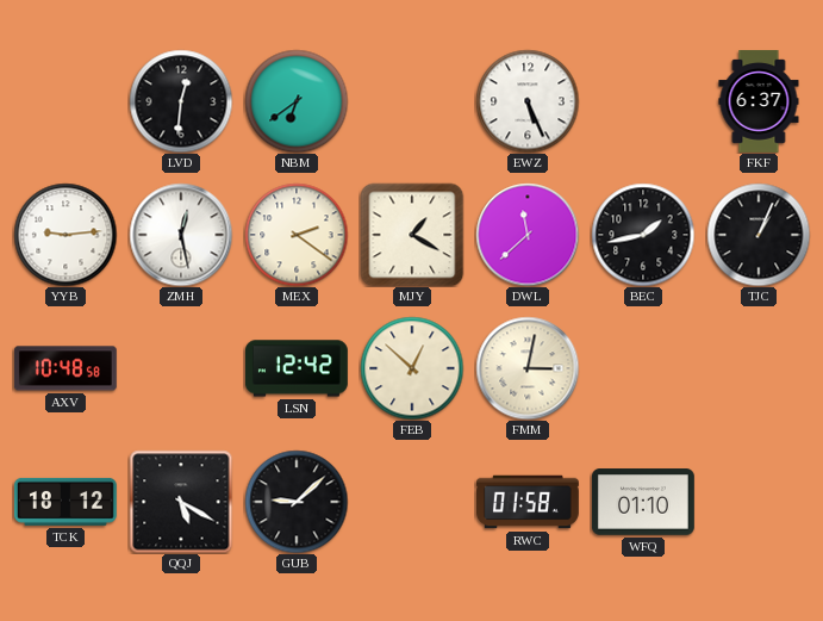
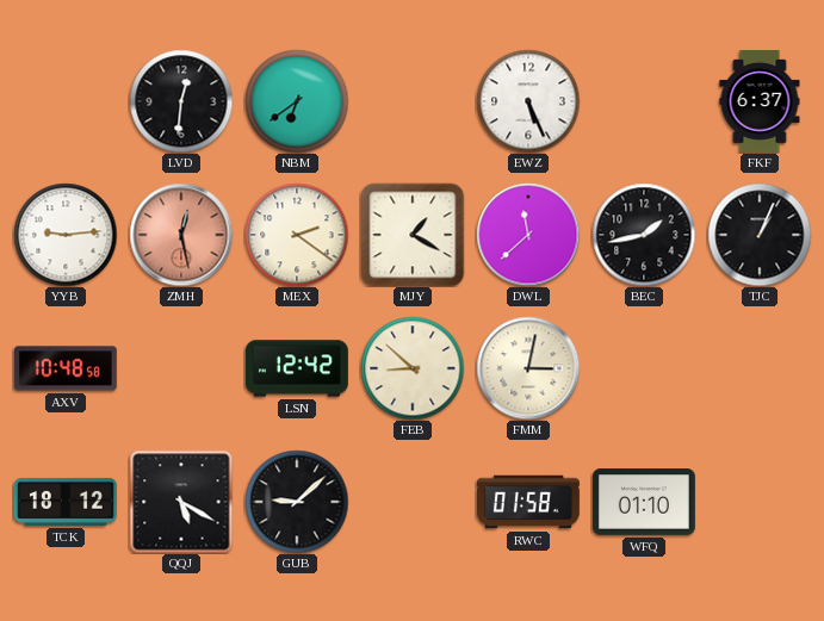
ZMH dial: white -> salmon (181, 235)
FEB: 12:52 -> 8:52 (413, 368)
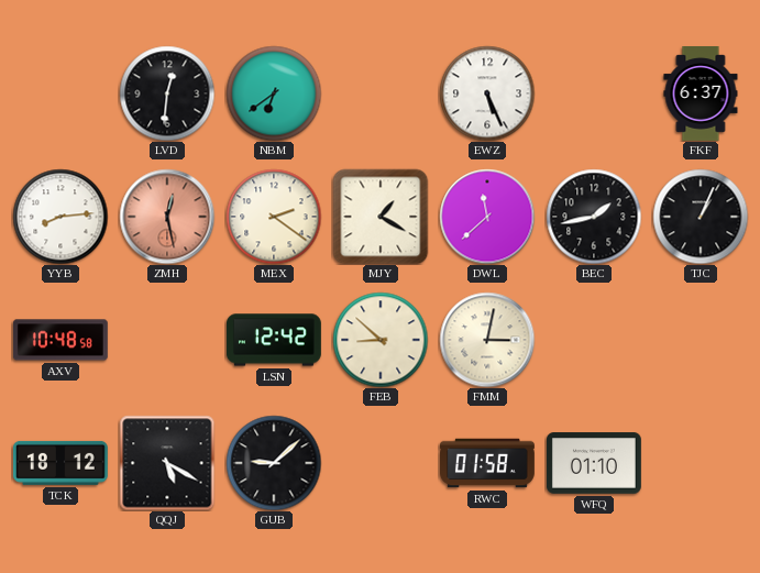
YYB: 9:14 -> 8:14 (60, 217)
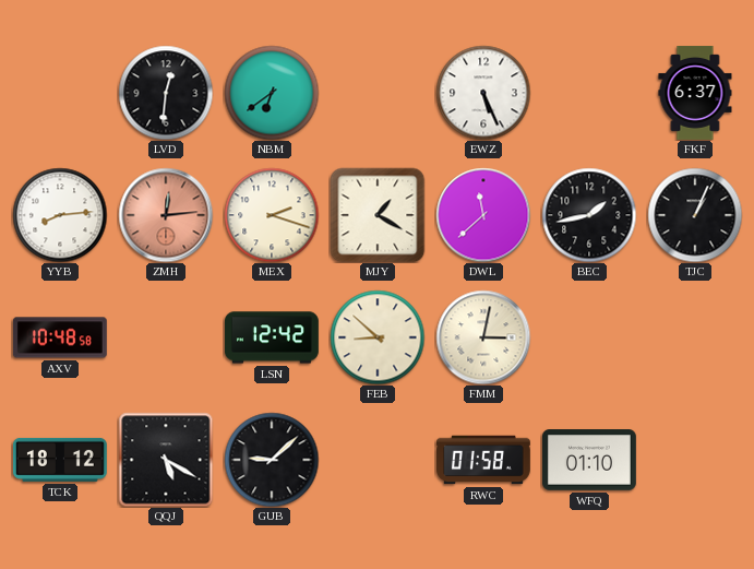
ZMH: 12:28 -> 12:14 (166, 215)
MEX: 2:21 -> 2:18 (272, 215)
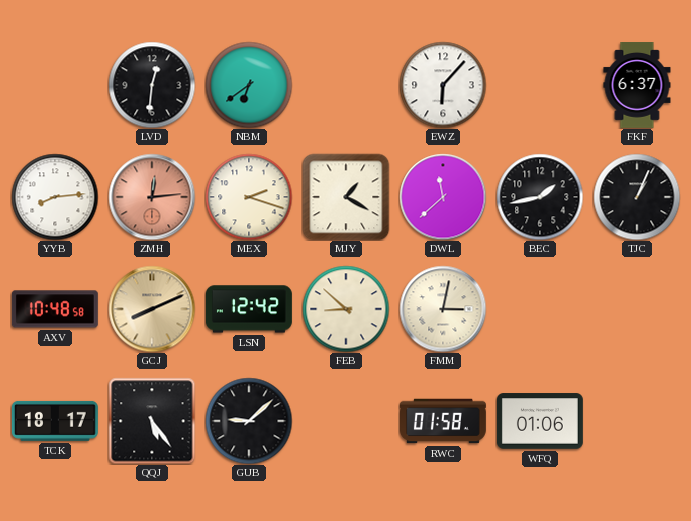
EWZ: 5:26 -> 6:07 (443, 85)
GCJ: none -> 8:11 (152, 309)
TCK: 18:12 -> 18:17 (55, 421)
QQJ: 5:20 -> 5:24 (152, 421)
WFQ: 01:10 -> 01:06 (540, 421)
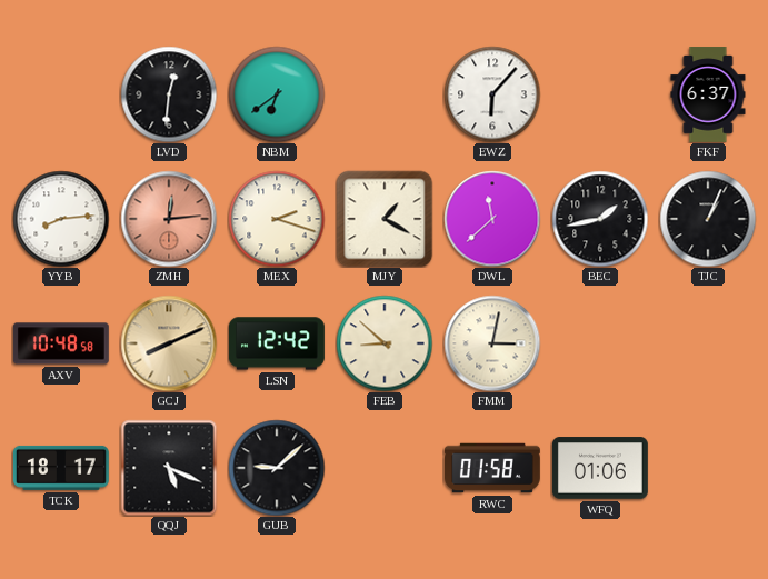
QQJ: 5:24 -> 5:19 (169, 468)
